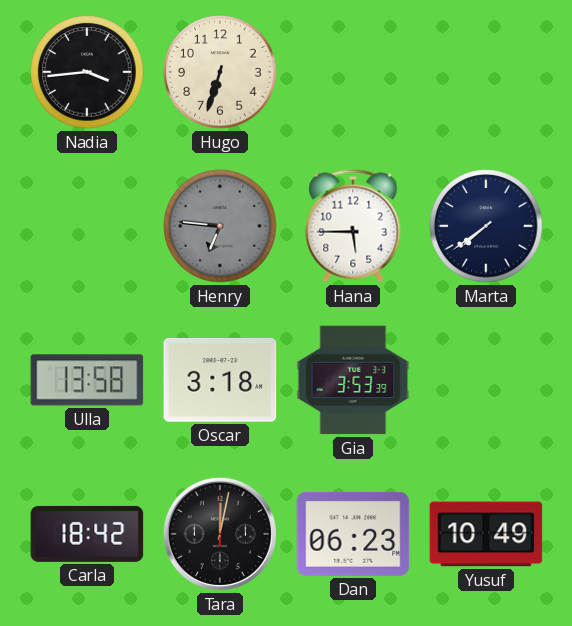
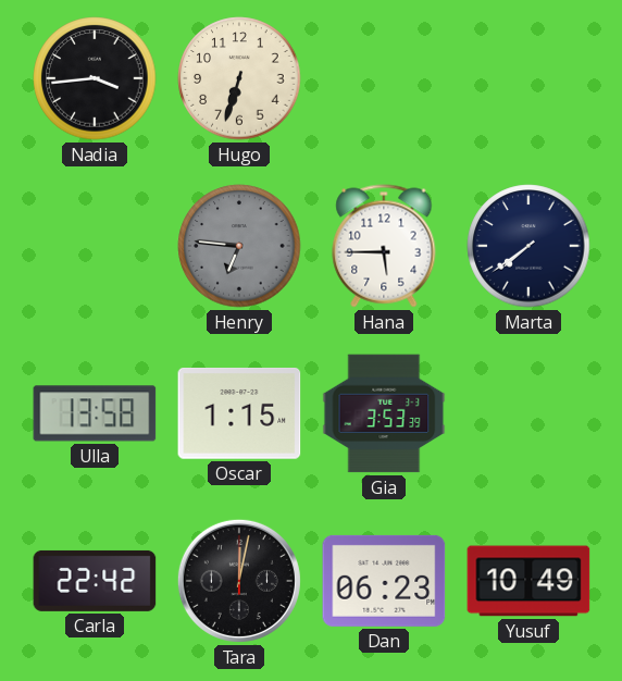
Oscar: 3:18 -> 1:15 (239, 414)
Carla: 18:42 -> 22:42 (95, 581)
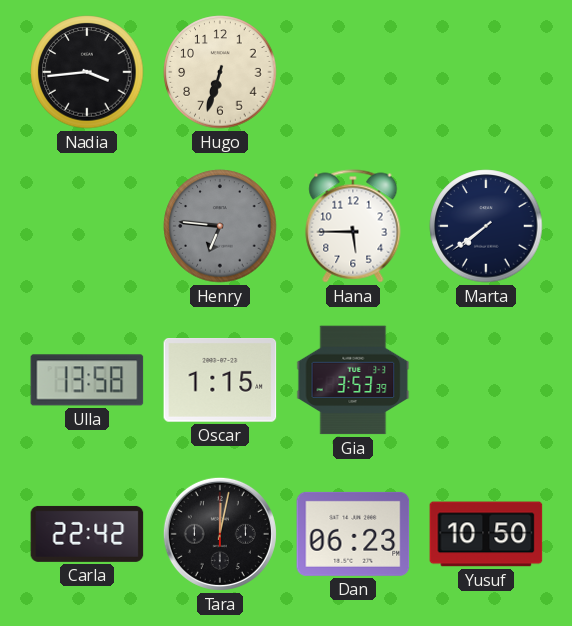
Yusuf: 10:49 -> 10:50 (486, 534)
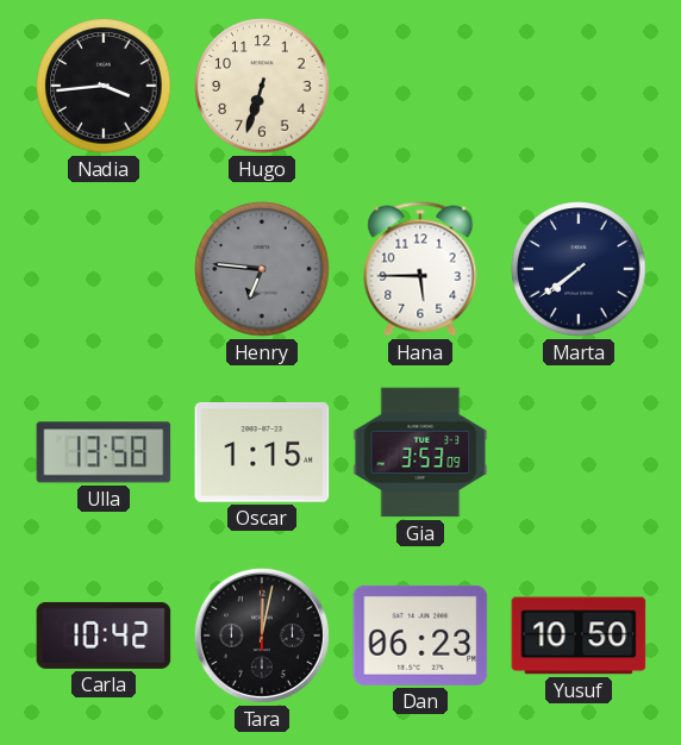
Gia: 3:53:39 -> 3:53:09 (420, 452)
Carla: 22:42 -> 10:42 (104, 636)
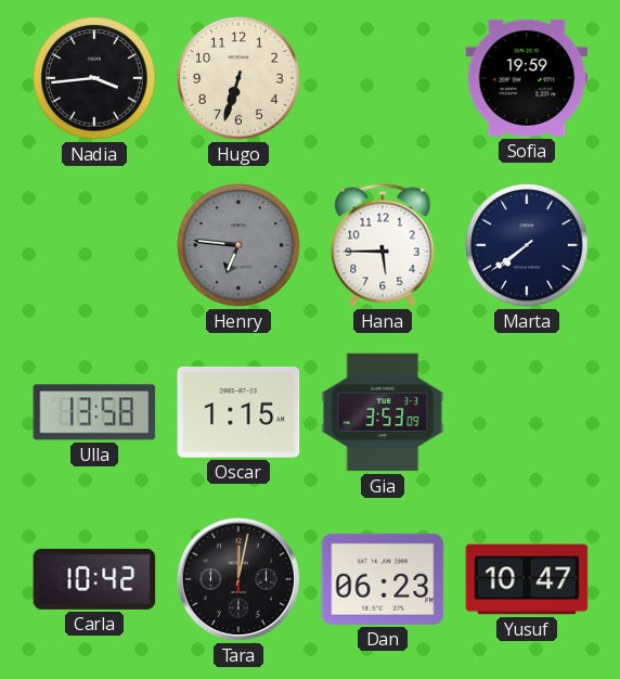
Sofia: none -> 19:59 (527, 78)
Yusuf: 10:50 -> 10:47 (527, 579)
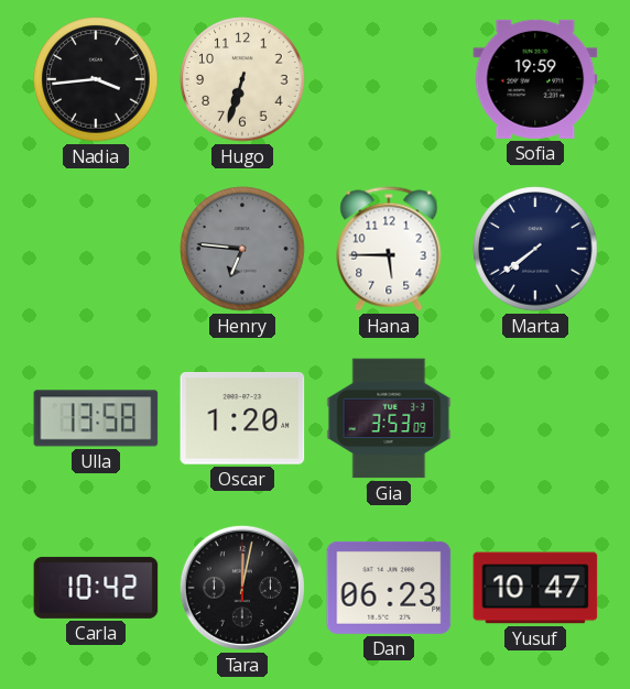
Oscar: 1:15 -> 1:20 (242, 419)
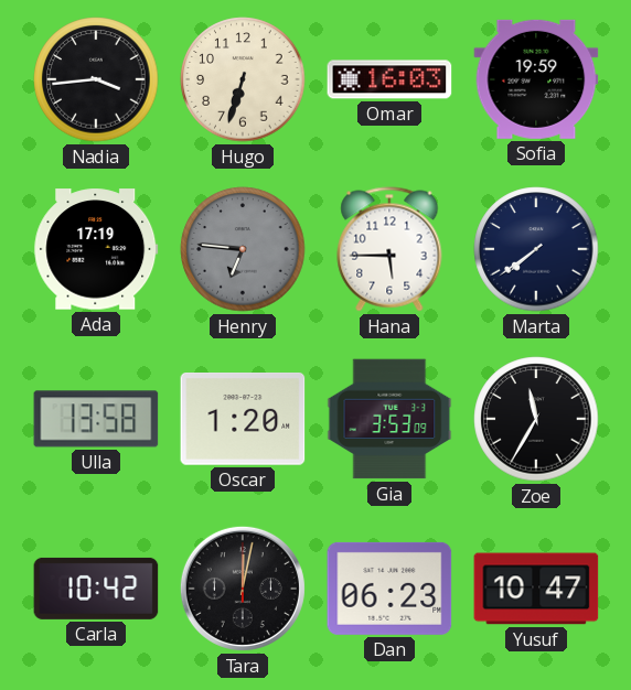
Omar: none -> 16:03 (389, 79)
Ada: none -> 17:19 (96, 249)
Zoe: none -> 11:35 (536, 419)
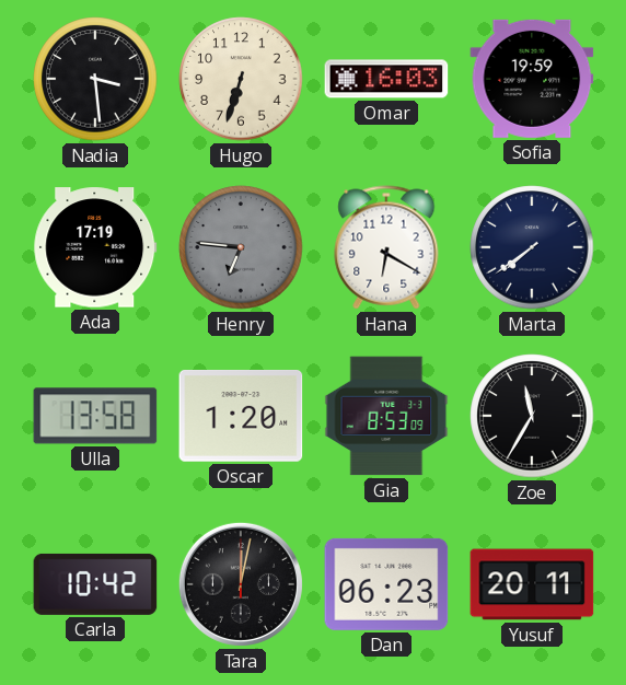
Nadia: 3:44 -> 3:29 (95, 79)
Hana: 5:45 -> 6:20 (386, 247)
Gia: 3:53 -> 8:53 (386, 416)
Yusuf: 10:47 -> 20:11 (532, 584)
